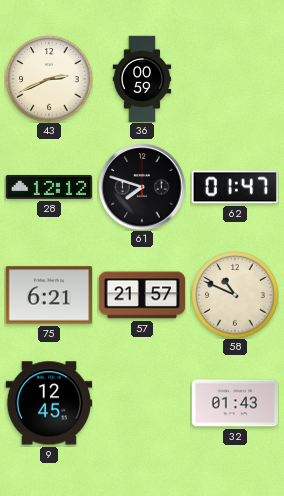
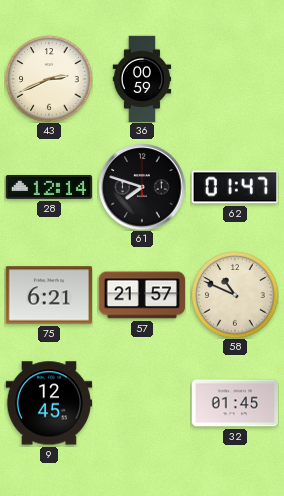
28: 12:12 -> 12:14 (49, 187)
32: 01:43 -> 01:45 (235, 403)
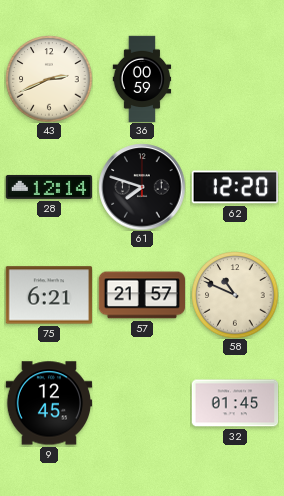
62: 01:47 -> 12:20 (234, 187)
